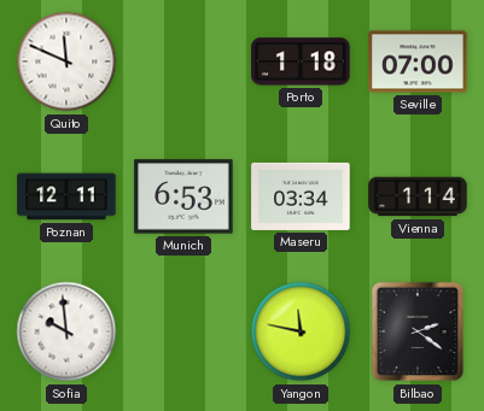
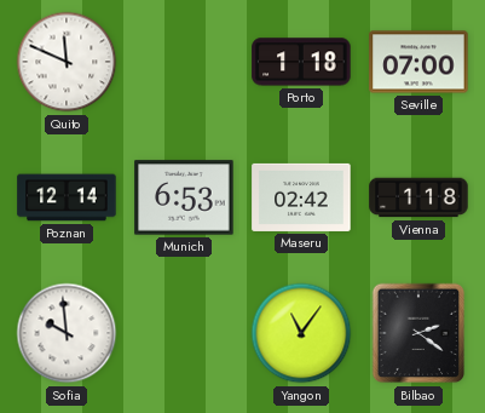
Poznan: 12:11 -> 12:14 (67, 197)
Maseru: 03:34 -> 02:42 (301, 197)
Vienna: 1:14 -> 1:18 (418, 197)
Yangon: 11:47 -> 11:06 (301, 333)
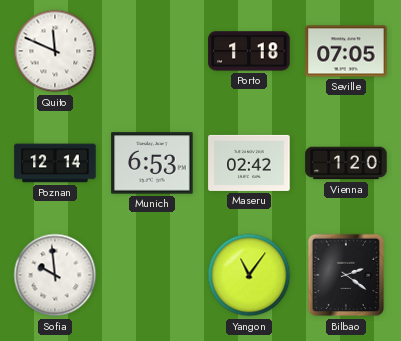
Seville: 07:00 -> 07:05 (346, 51)
Vienna: 1:18 -> 1:20 (346, 163)
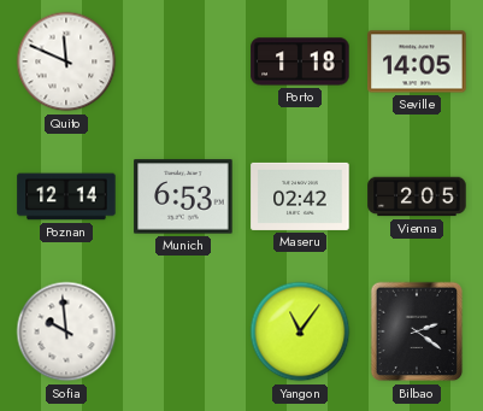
Seville: 07:05 -> 14:05 (417, 61)
Vienna: 1:20 -> 2:05 (417, 196)
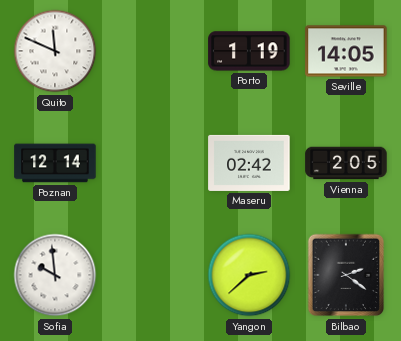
Porto: 1:18 -> 1:19 (249, 51)
Munich: 6:53 -> none (183, 196)
Yangon: 11:06 -> 2:38 (249, 275)
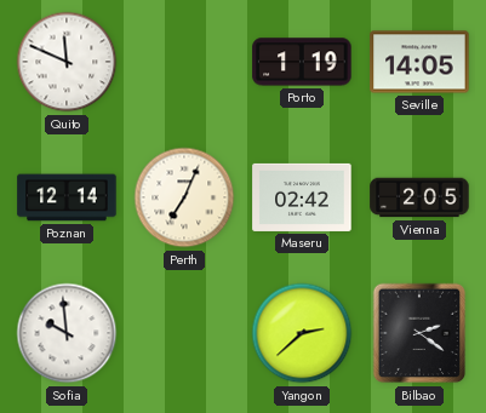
Perth: none -> 7:04 (184, 197)
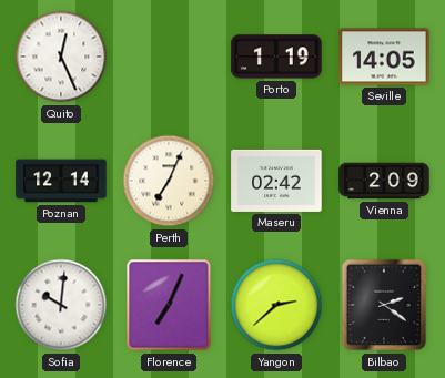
Quito: 11:49 -> 12:26 (61, 57)
Vienna: 2:05 -> 2:09 (384, 181)
Sofia: 9:59 -> 10:01 (61, 305)
Florence: none -> 7:04 (169, 305)
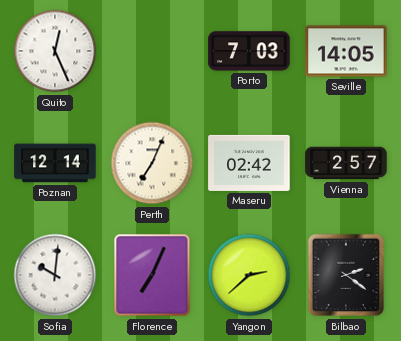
Porto: 1:19 -> 7:03 (249, 51)
Vienna: 2:09 -> 2:57 (346, 163)
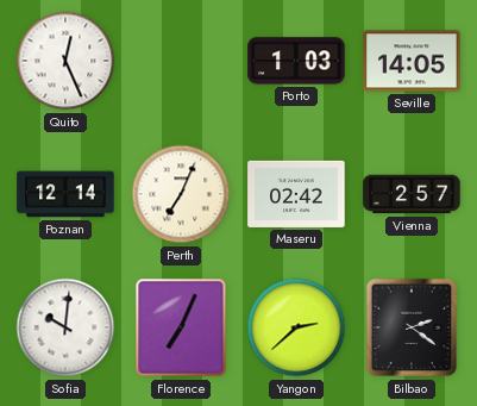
Porto: 7:03 -> 1:03 (296, 61)
